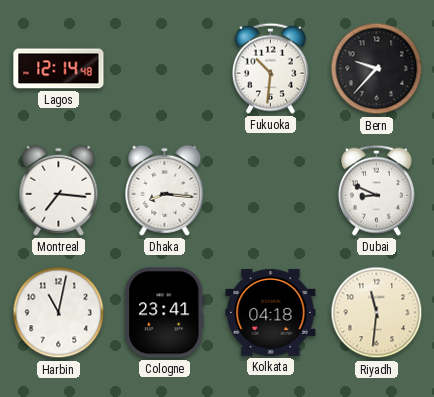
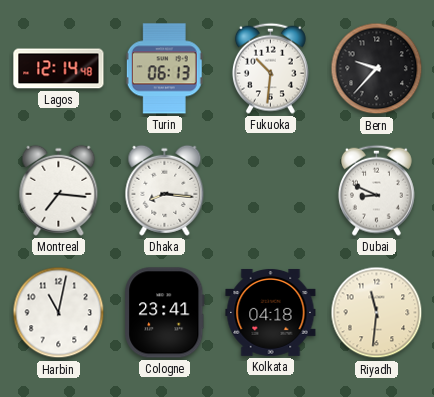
Turin: none -> 06:13 (164, 69)
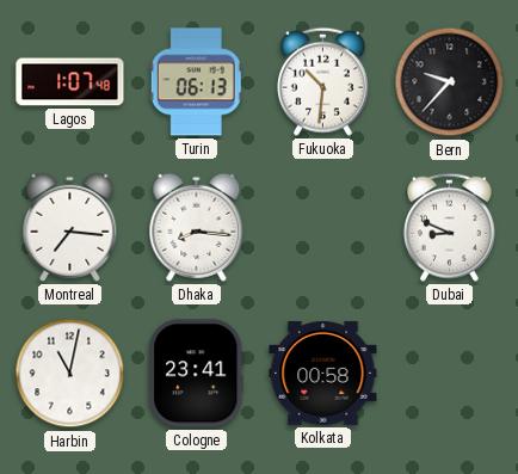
Lagos: 12:14 -> 1:07 (70, 82)
Kolkata: 04:18 -> 00:58 (323, 373)
Riyadh: 11:31 -> none (377, 313)
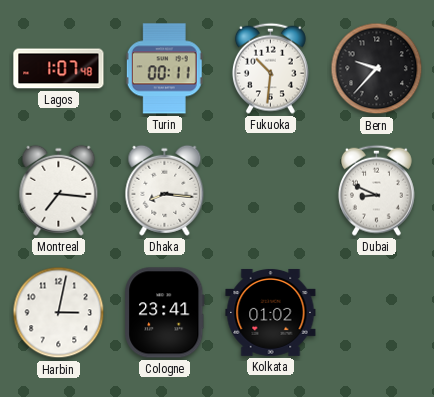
Turin: 06:13 -> 00:11 (164, 69)
Harbin: 11:02 -> 3:02 (59, 313)
Kolkata: 00:58 -> 01:02 (271, 312)
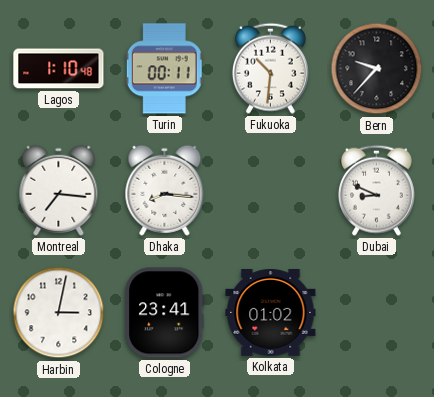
Lagos: 1:07 -> 1:10 (59, 69)
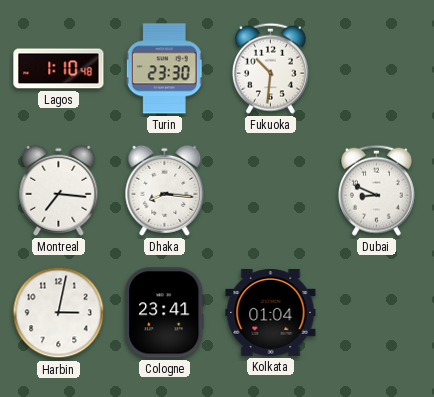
Turin: 00:11 -> 23:30 (164, 69)
Bern: 9:37 -> none (377, 69)
Kolkata: 01:02 -> 01:04 (271, 312)
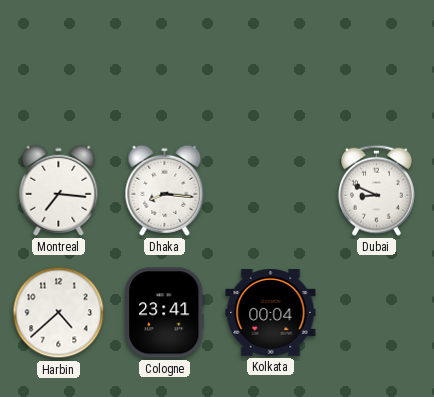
Lagos: 1:10 -> none (59, 69)
Turin: 23:30 -> none (164, 69)
Fukuoka: 10:31 -> none (270, 68)
Harbin: 3:02 -> 4:38 (59, 313)
Kolkata: 01:04 -> 00:04 (271, 312)
